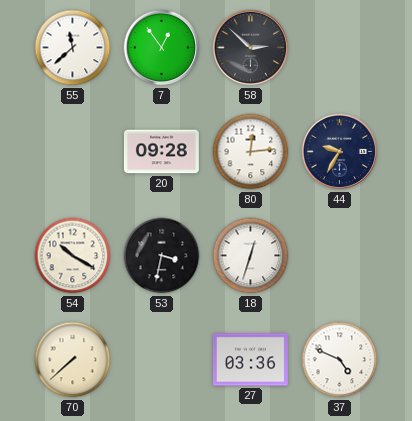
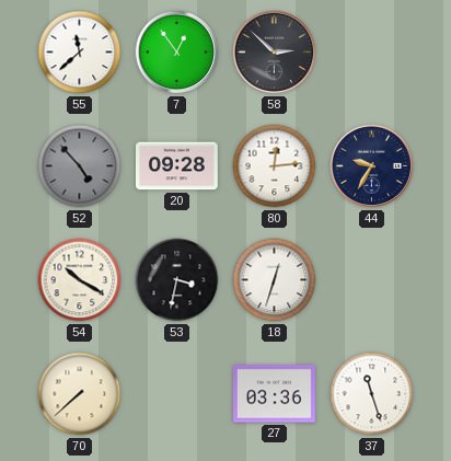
52: none -> 4:53 (80, 166)
37: 4:49 -> 11:27 (372, 394)
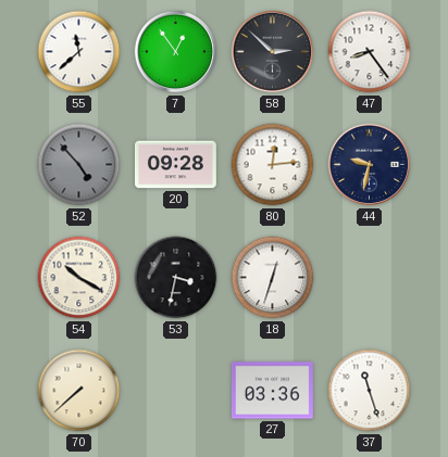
47: none -> 8:24 (370, 52)
44: 9:35 -> 9:32 (370, 165)
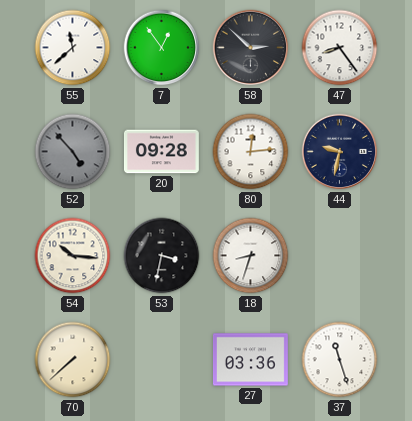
54: 10:20 -> 10:16 (73, 256)
18: 12:33 -> 8:33 (251, 256)
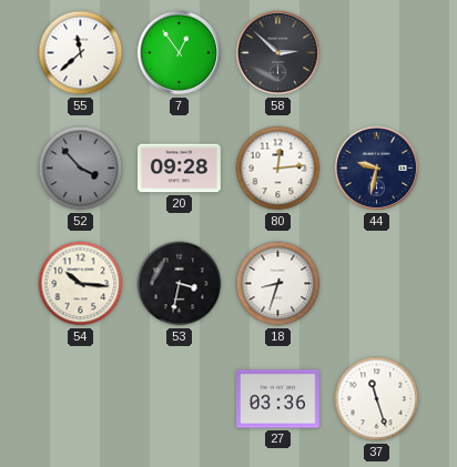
47: 8:24 -> none (340, 48)
52: 4:53 -> 3:53 (81, 169)
70: 7:38 -> none (73, 360)
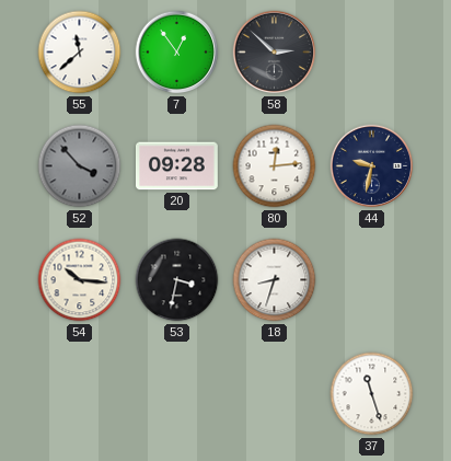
27: 03:36 -> none (277, 399)
